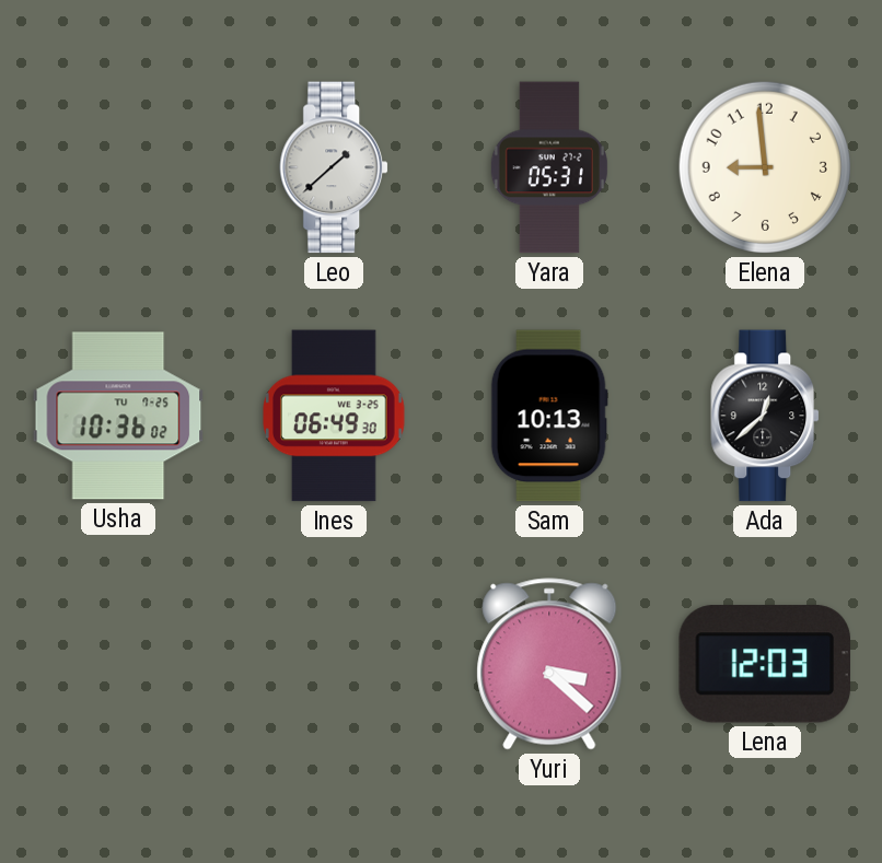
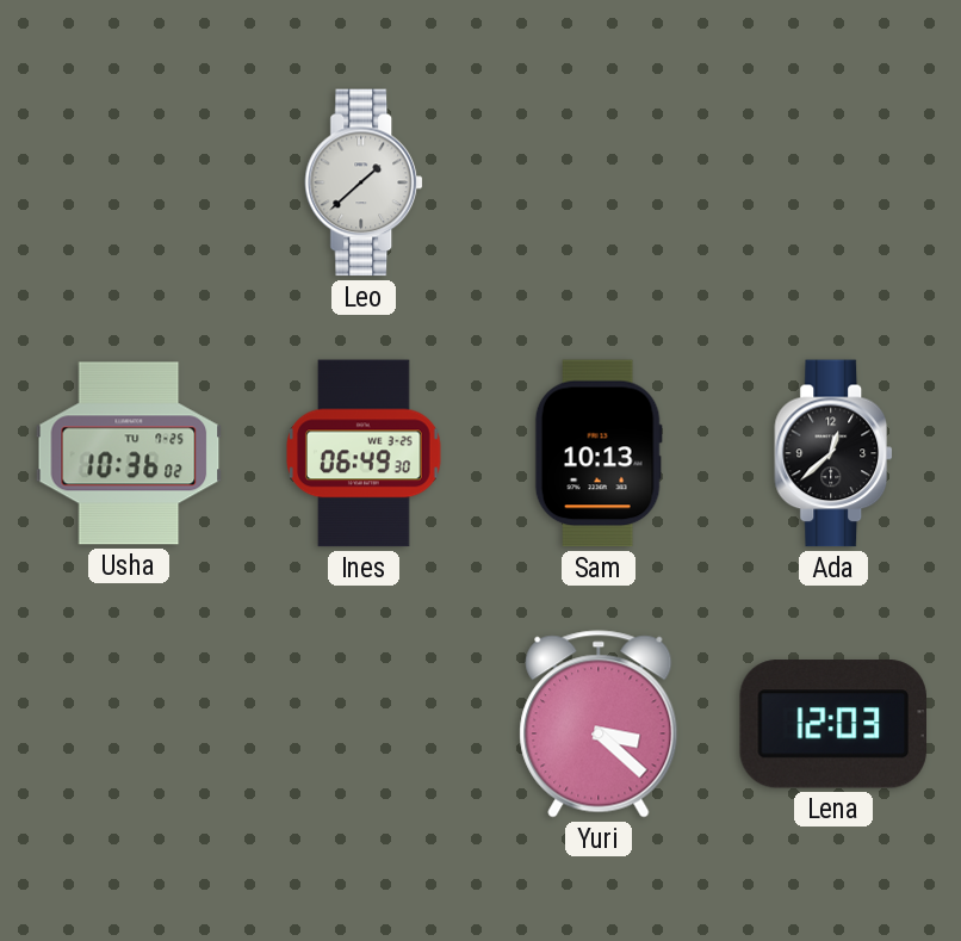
Yara: 05:31 -> none (549, 167)
Elena: 8:59 -> none (765, 167)
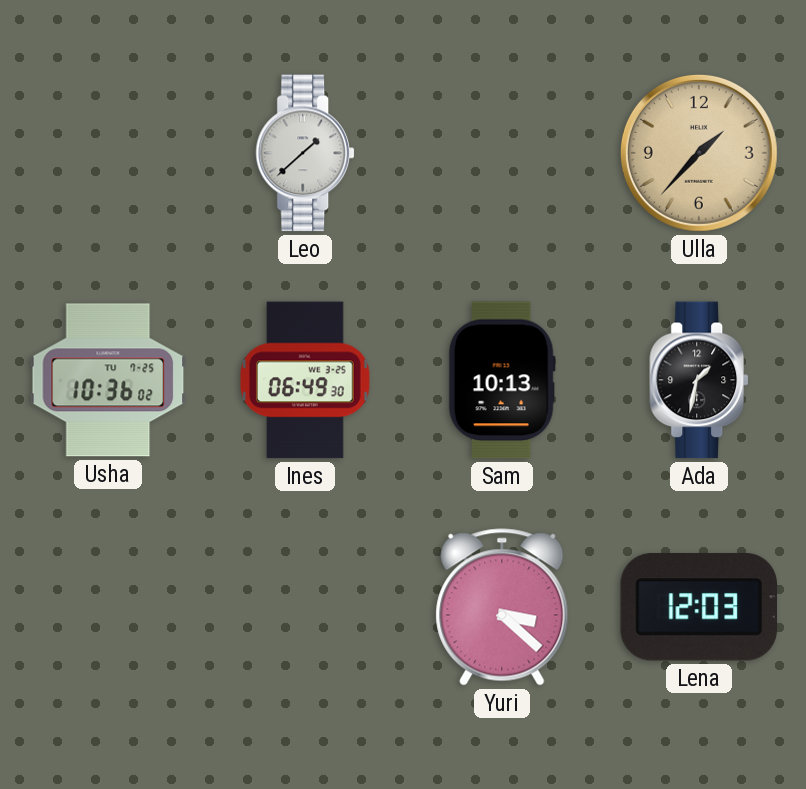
Ulla: none -> 1:37 (699, 153)
Ada: 12:38 -> 1:32 (700, 380)
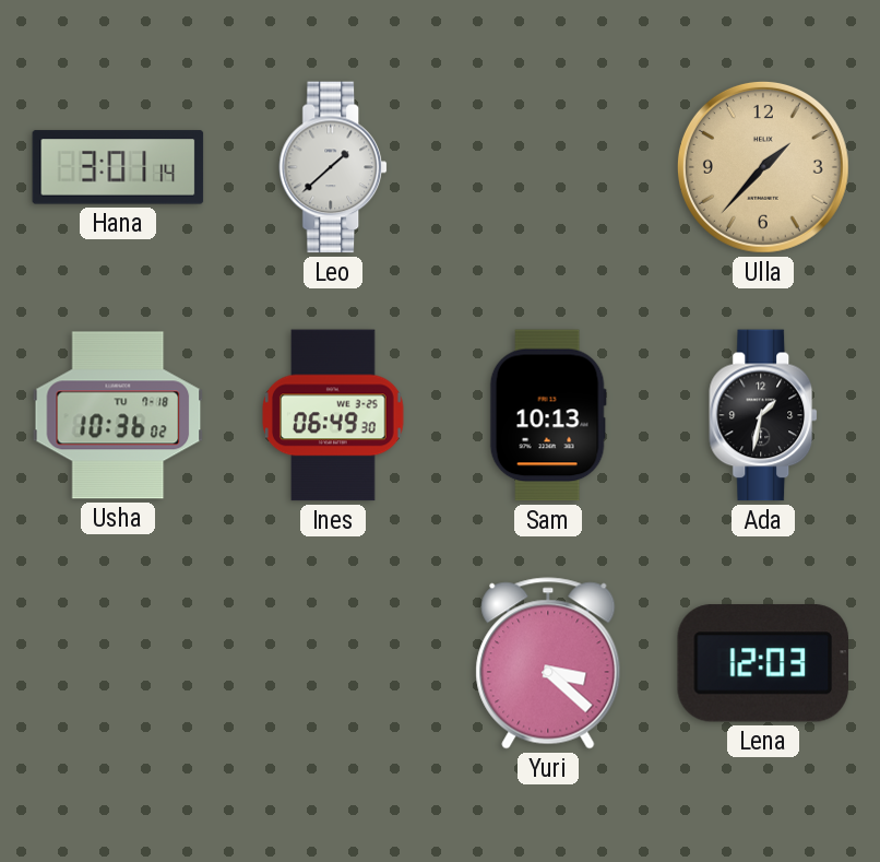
Hana: none -> 3:01 (118, 167)
Usha date: TU 7-25 -> TU 7-18 (118, 415)
